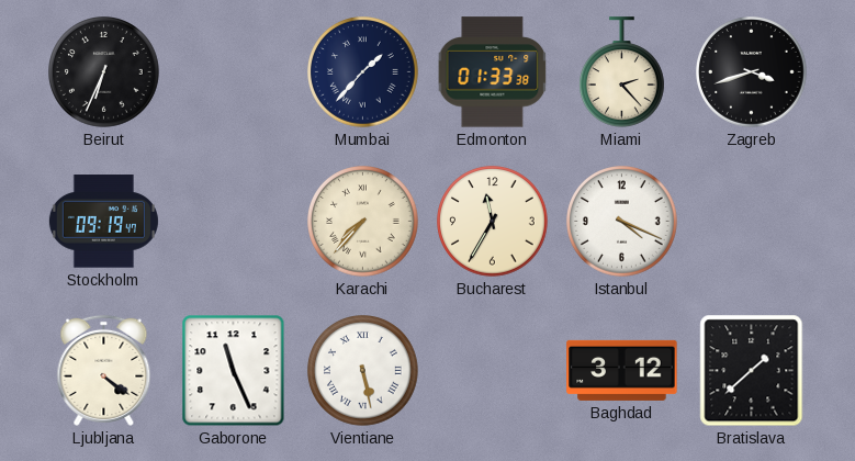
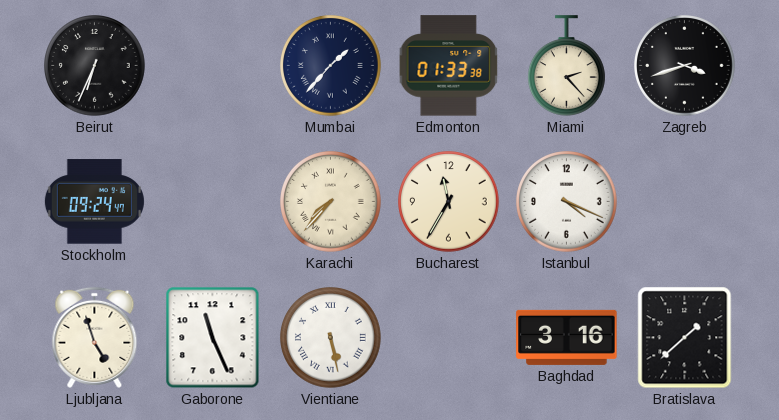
Stockholm: 09:19 -> 09:24 (94, 202)
Ljubljana: 4:21 -> 4:57 (95, 337)
Baghdad: 3:12 -> 3:16 (567, 337)
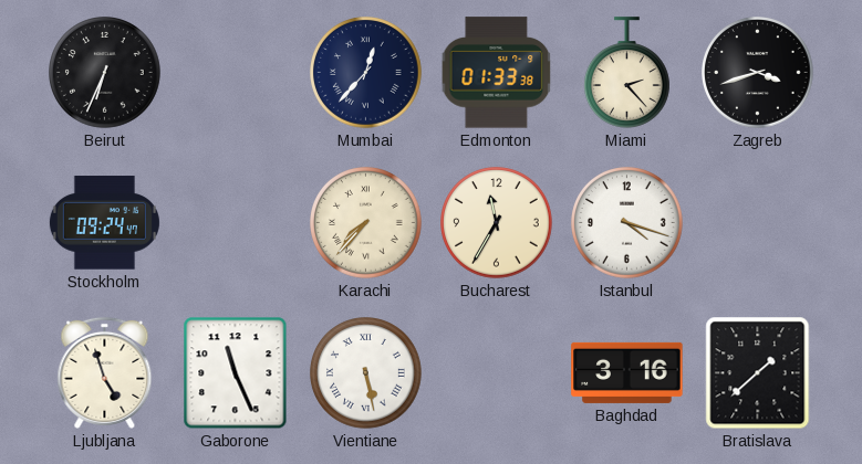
Mumbai: 1:37 -> 12:37 (366, 73)
Istanbul: 4:19 -> 4:18 (627, 223)
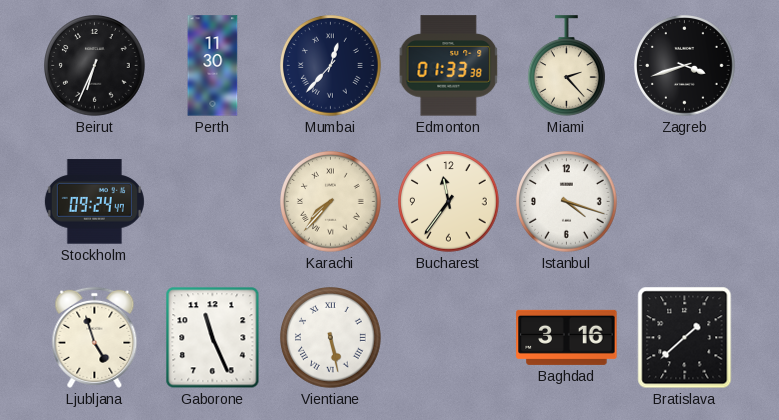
Perth: none -> 11:30 (213, 66)
Bucharest: 11:35 -> 11:36 (449, 202)
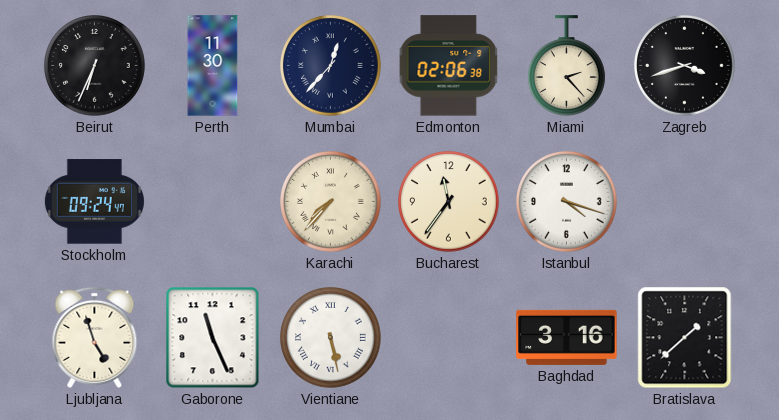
Edmonton: 01:33 -> 02:06 (449, 66)
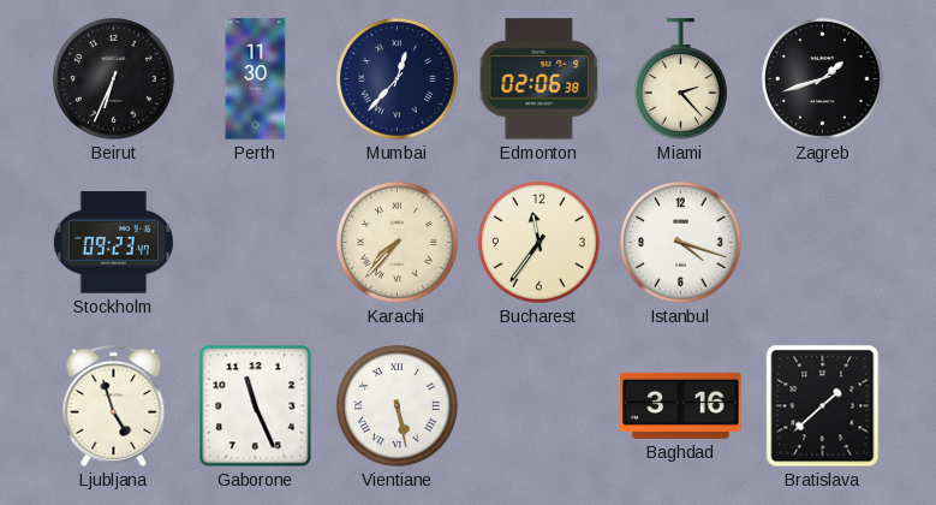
Zagreb: 3:42 -> 1:42 (823, 79)
Stockholm: 09:24 -> 09:23 (113, 243)
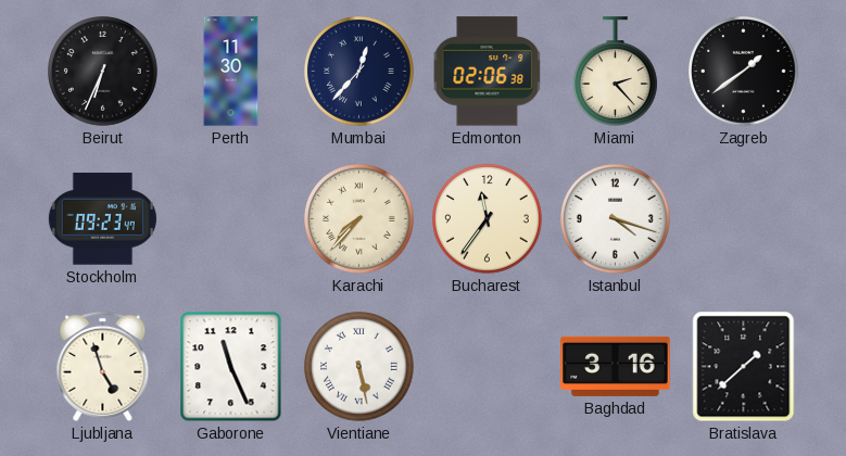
Zagreb: 1:42 -> 1:39 (744, 72)
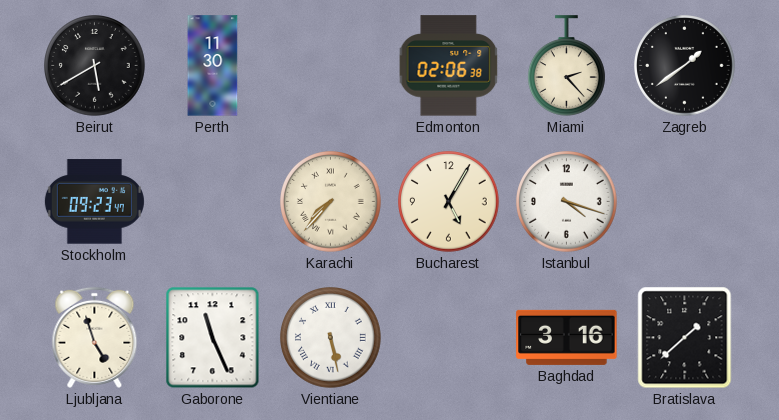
Beirut: 6:34 -> 5:40 (95, 66)
Mumbai: 12:37 -> none (359, 72)
Bucharest: 11:36 -> 5:05 (449, 202)
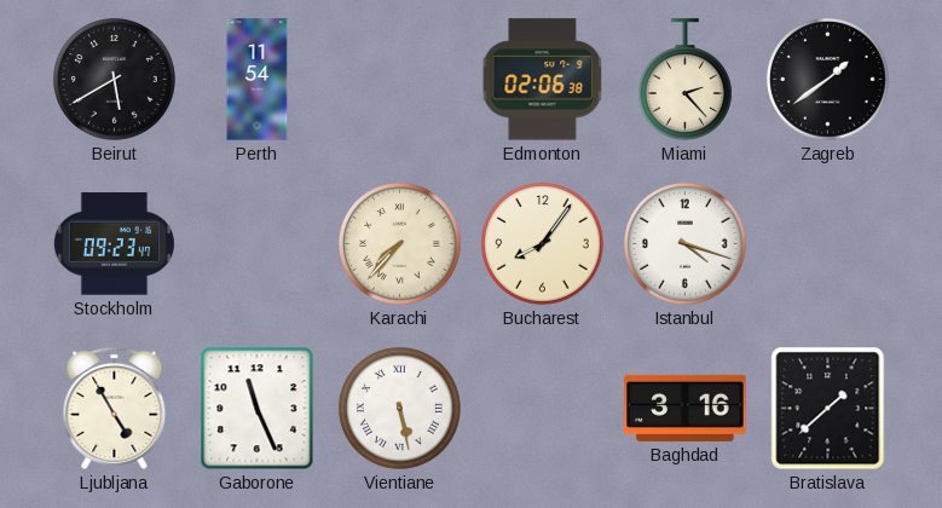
Perth: 11:30 -> 11:54 (258, 80)
Bucharest: 5:05 -> 8:06 (543, 244)
Ljubljana: 4:57 -> 4:55 (115, 408)
